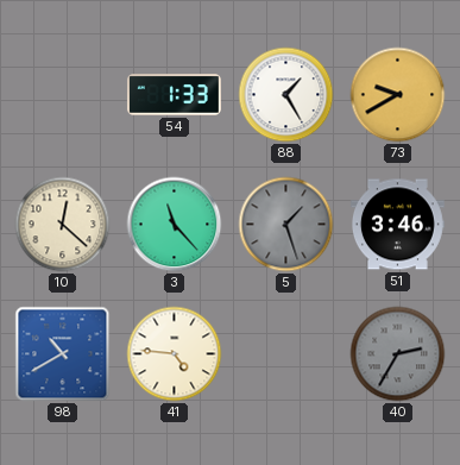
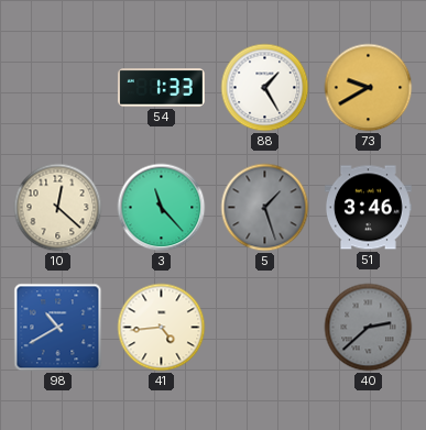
41: 4:46 -> 4:44 (162, 328)
40: 2:35 -> 2:38 (369, 328)
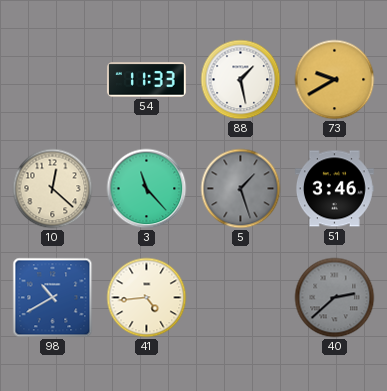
54: 1:33 -> 11:33 (146, 80)
88: 1:25 -> 1:28 (241, 80)
